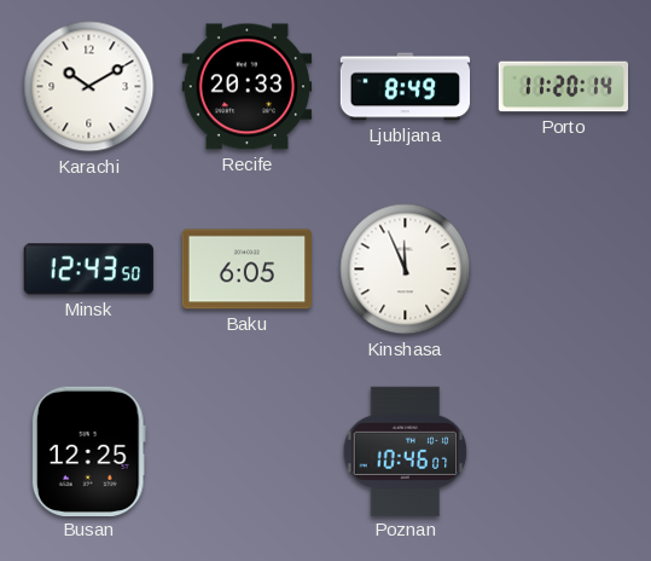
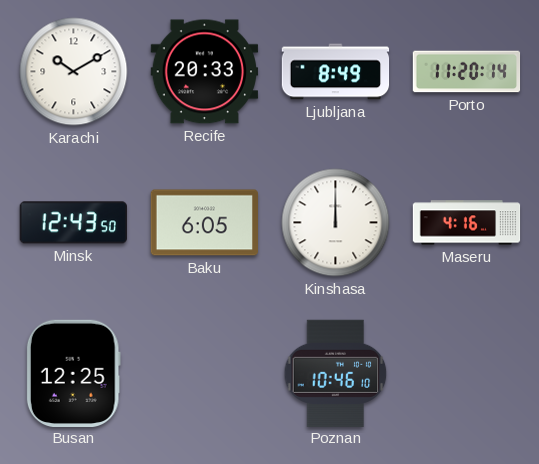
Kinshasa: 11:56 -> 12:00 (336, 223)
Maseru: none -> 4:16 (467, 223)
Poznan: 10:46:07 -> 10:46:10 (336, 373)
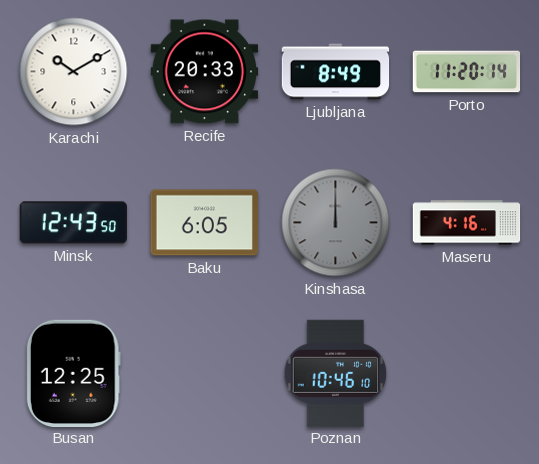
Kinshasa dial: white -> grey (336, 223)
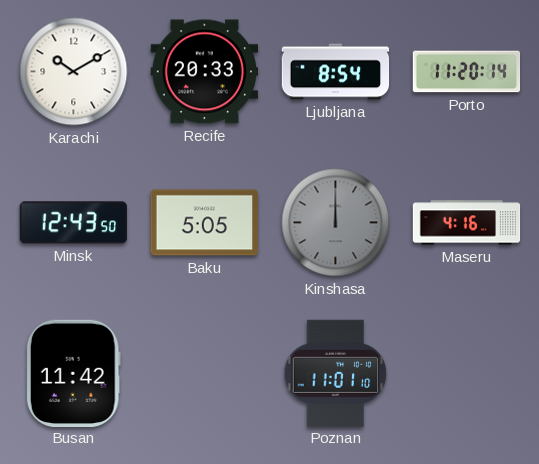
Ljubljana: 8:49 -> 8:54 (336, 72)
Baku: 6:05 -> 5:05 (205, 223)
Busan: 12:25 -> 11:42 (73, 373)
Poznan: 10:46 -> 11:01 (336, 373)
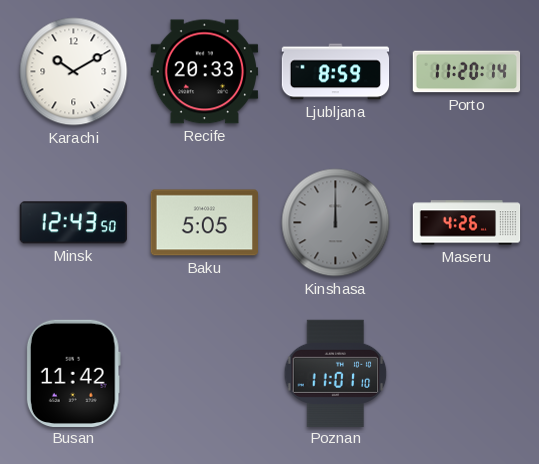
Ljubljana: 8:54 -> 8:59 (336, 72)
Maseru: 4:16 -> 4:26 (467, 223)
